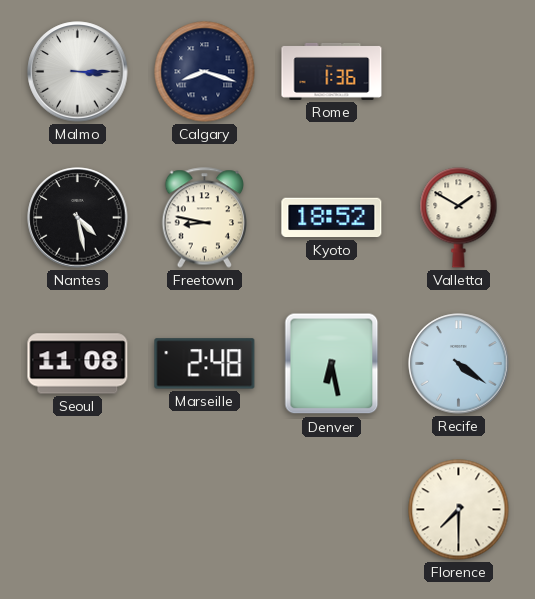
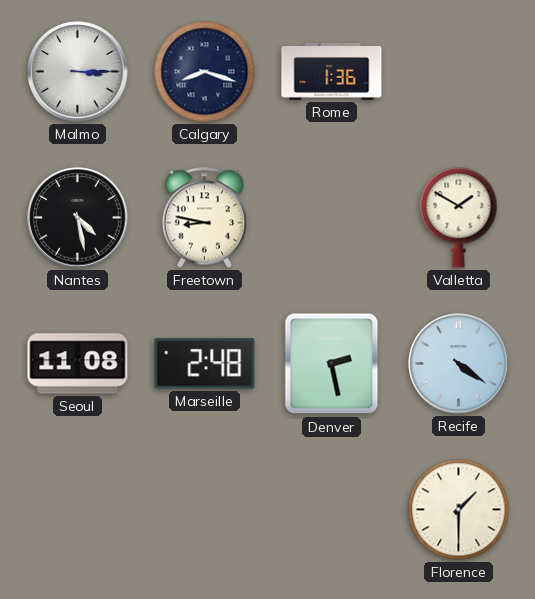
Kyoto: 18:52 -> none (332, 218)
Denver: 6:28 -> 2:28 (332, 364)
Florence: 7:30 -> 1:30 (459, 510)
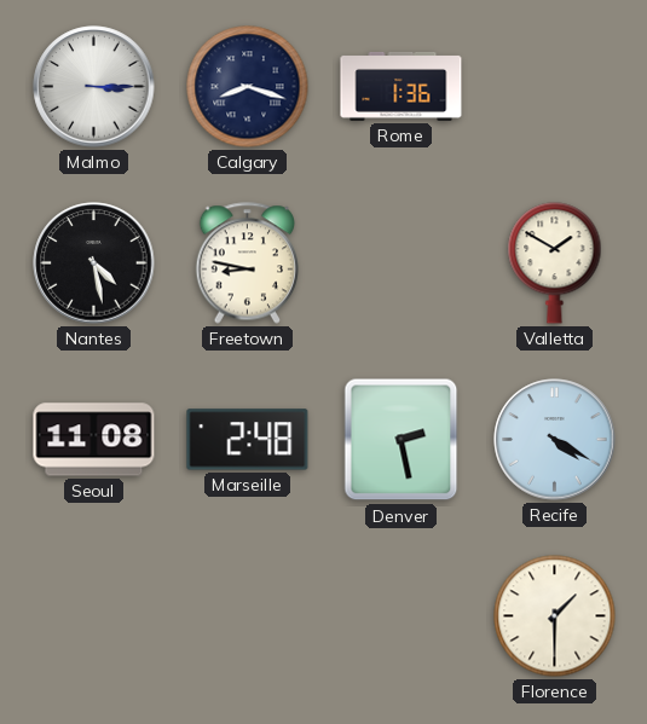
Recife: 4:21 -> 4:20 (555, 440)
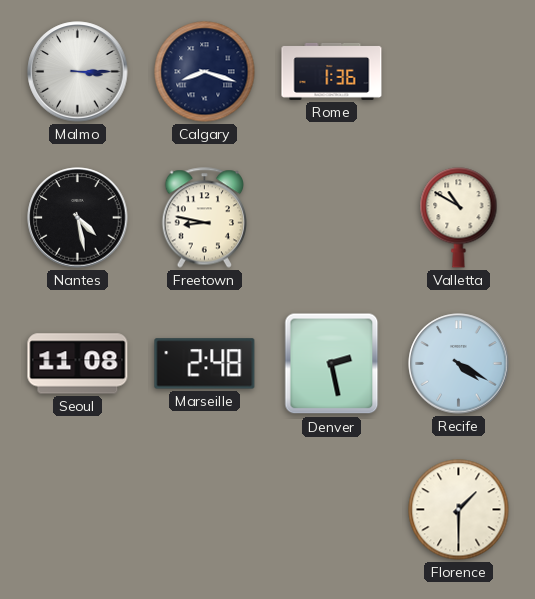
Valletta: 1:50 -> 10:50 (459, 218)
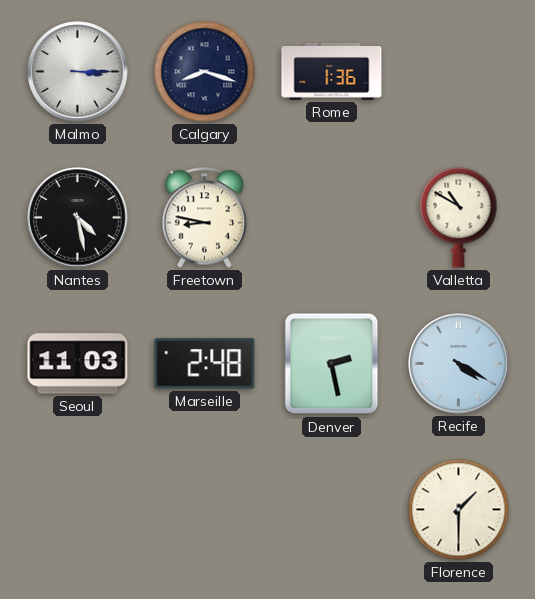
Seoul: 11:08 -> 11:03 (78, 364)
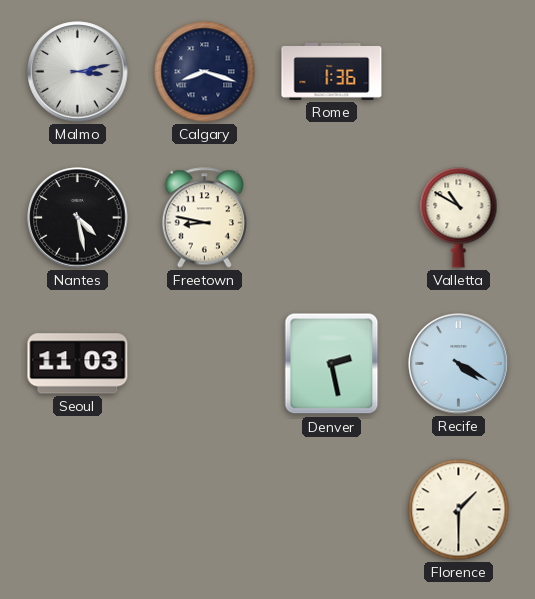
Malmo: 3:15 -> 3:13 (78, 72)
Marseille: 2:48 -> none (205, 364)
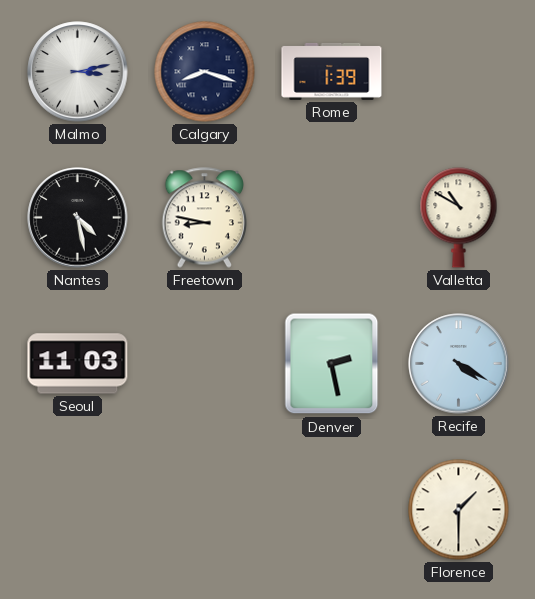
Rome: 1:36 -> 1:39 (332, 71)
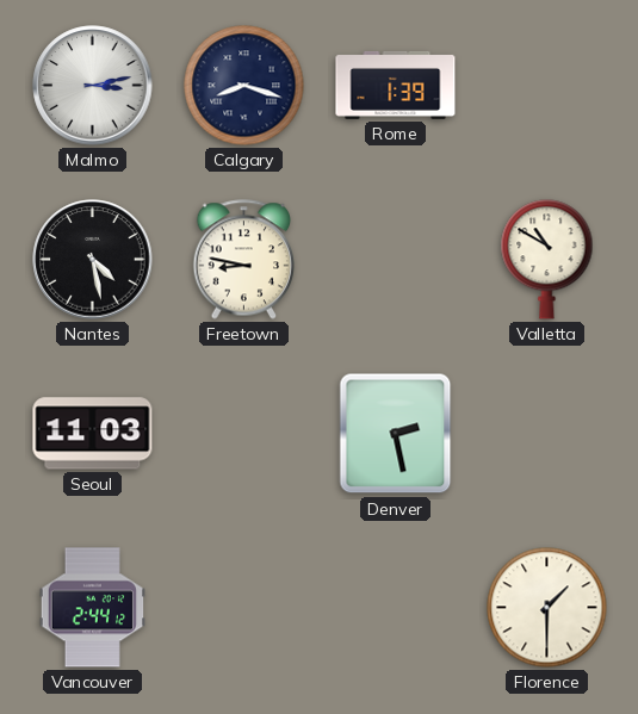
Recife: 4:20 -> none (459, 364)
Vancouver: none -> 2:44 (92, 608)
